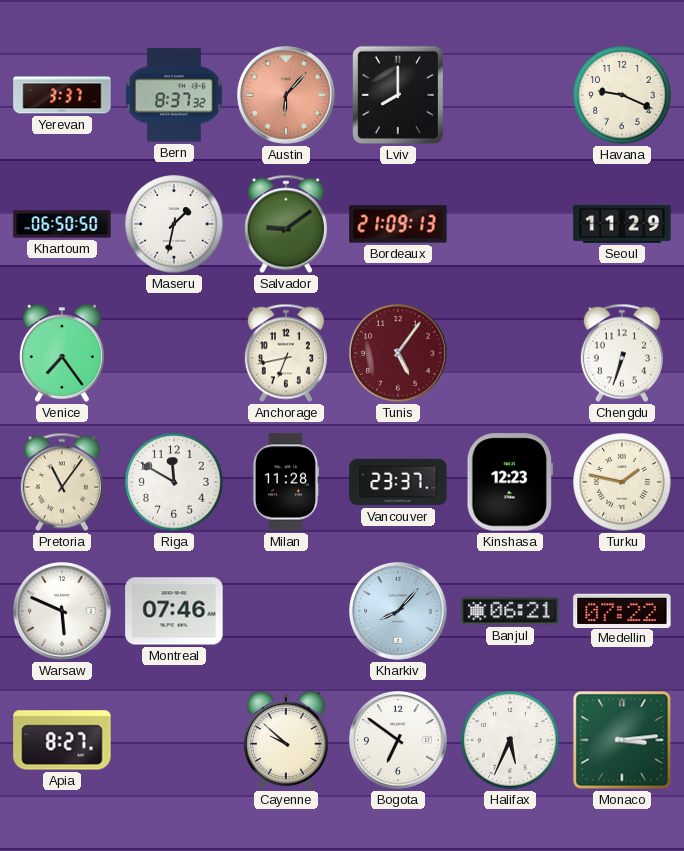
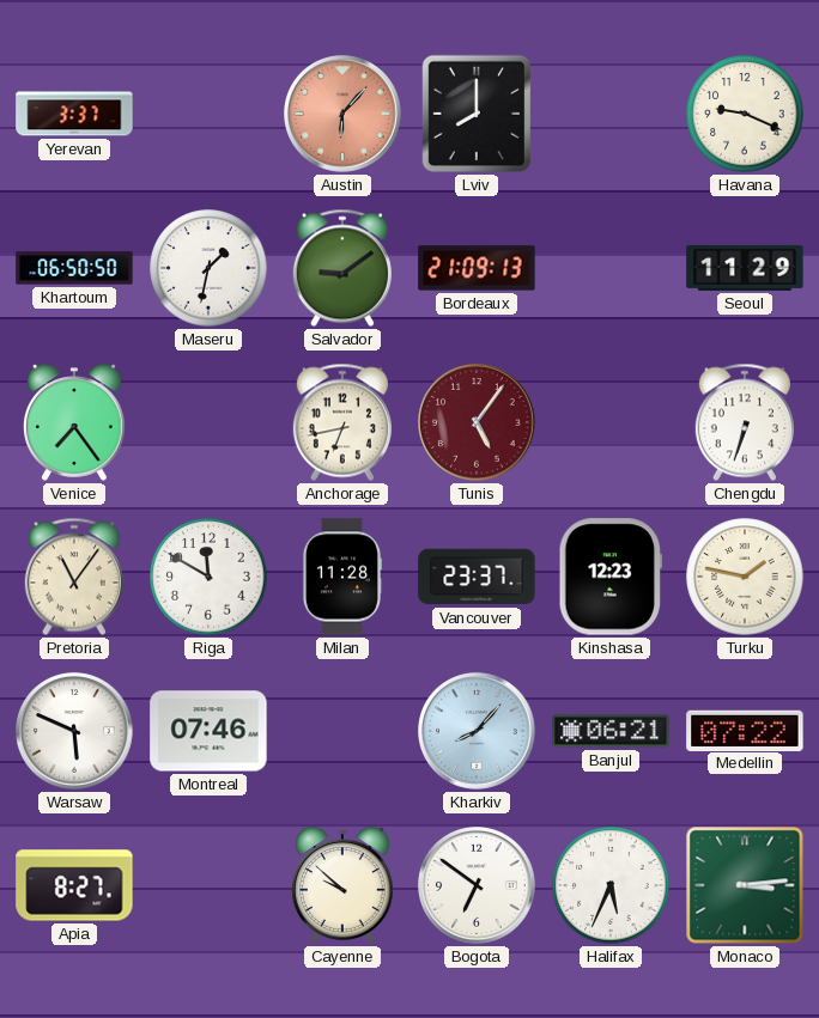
Bern: 8:37 -> none (174, 95)
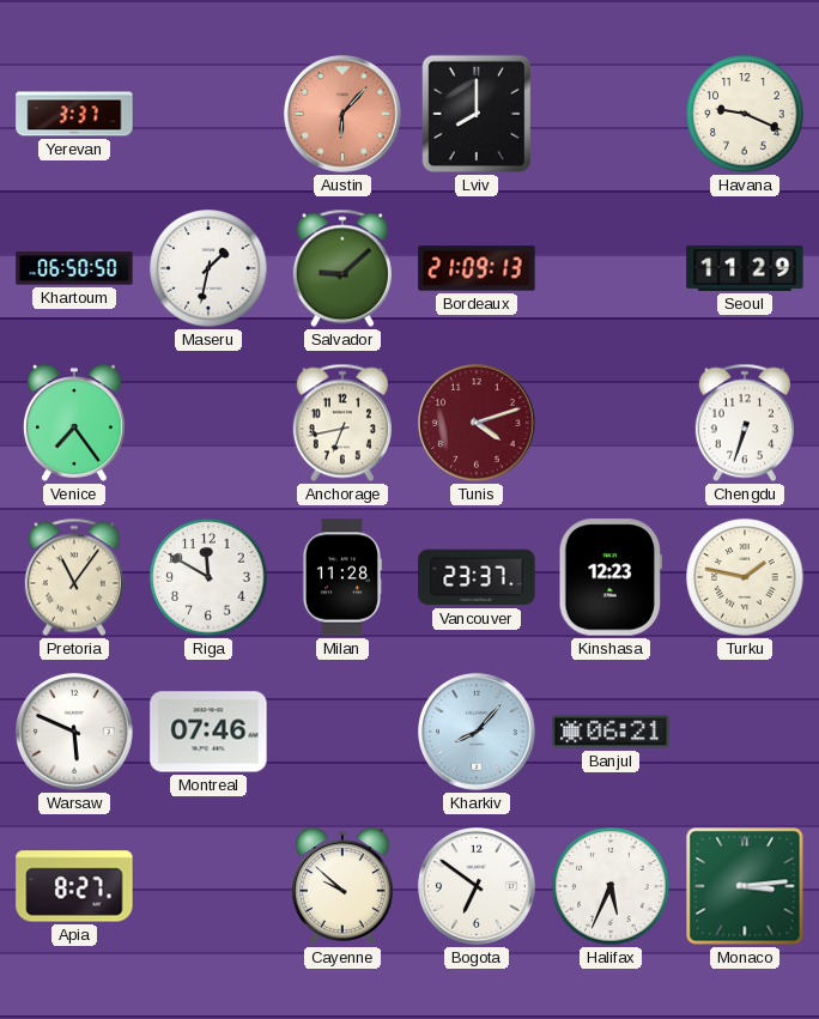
Salvador: 9:09 -> 9:08 (342, 268)
Tunis: 5:06 -> 4:12 (478, 424)
Medellin: 07:22 -> none (745, 730)
